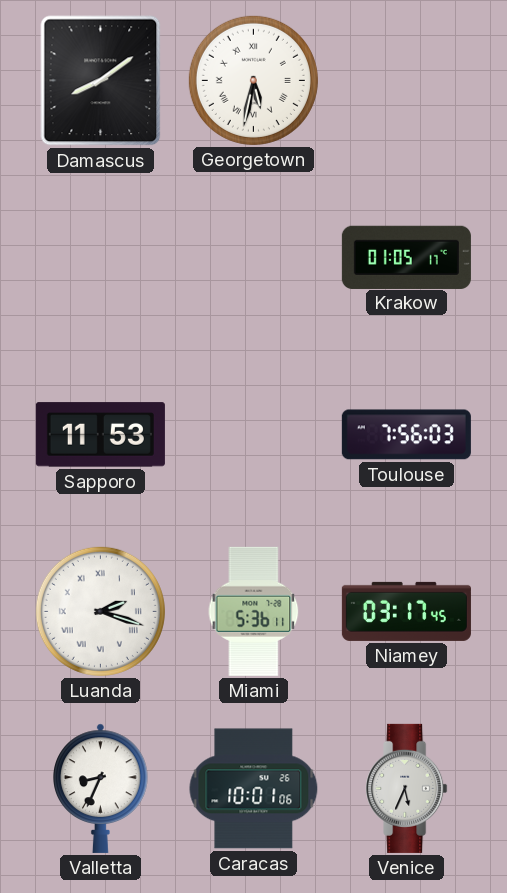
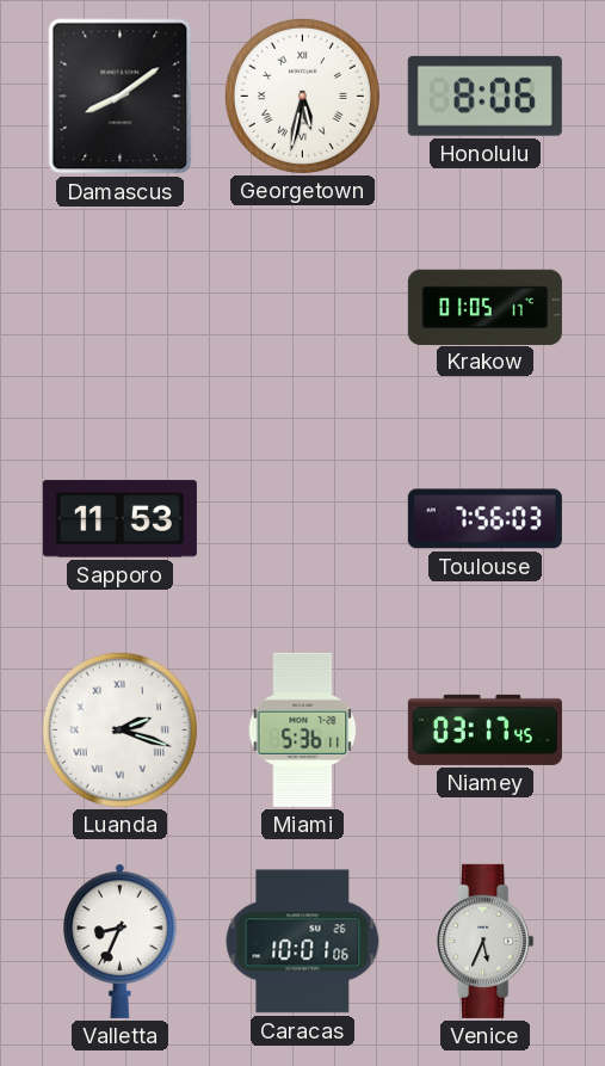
Honolulu: none -> 8:06 (484, 95)
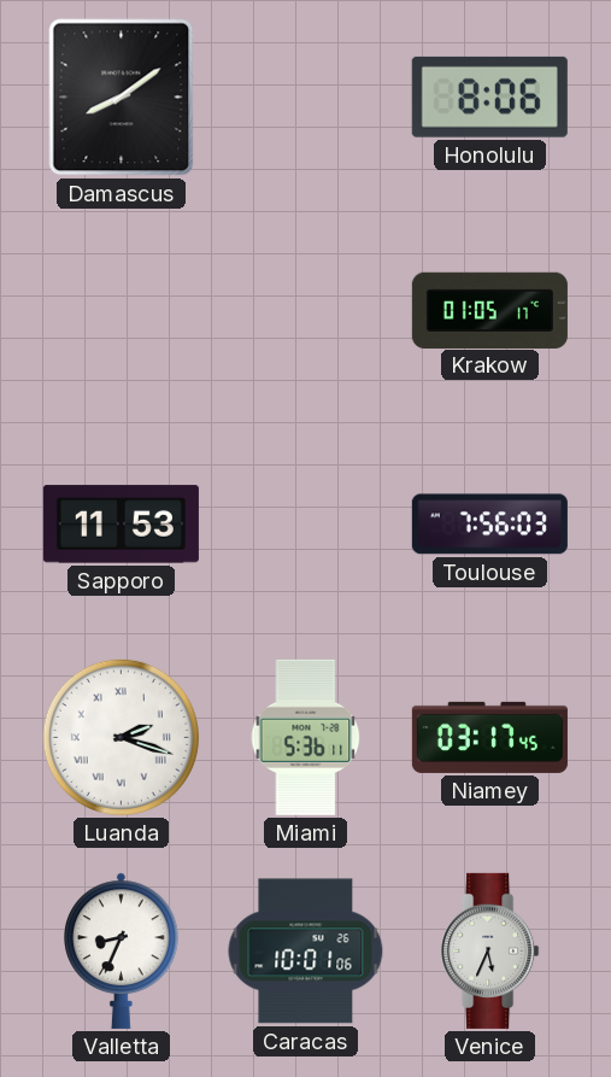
Georgetown: 5:32 -> none (302, 95)
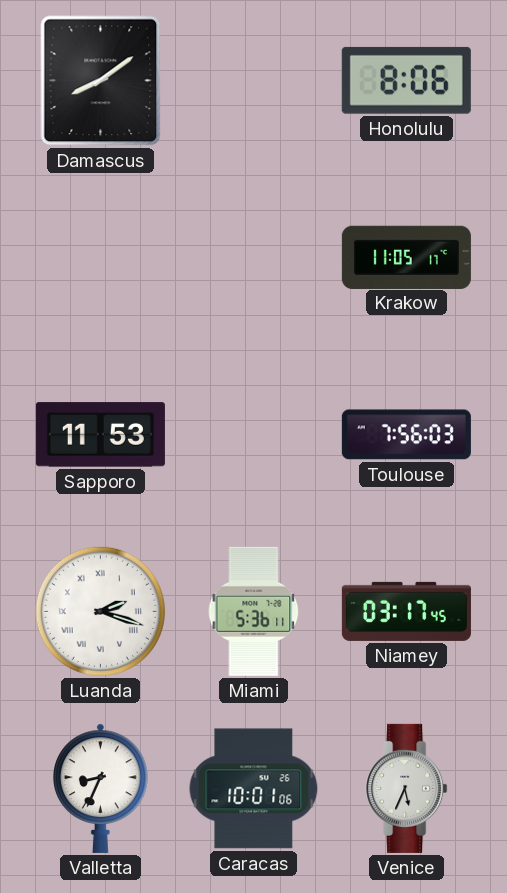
Krakow: 01:05 -> 11:05 (406, 257)
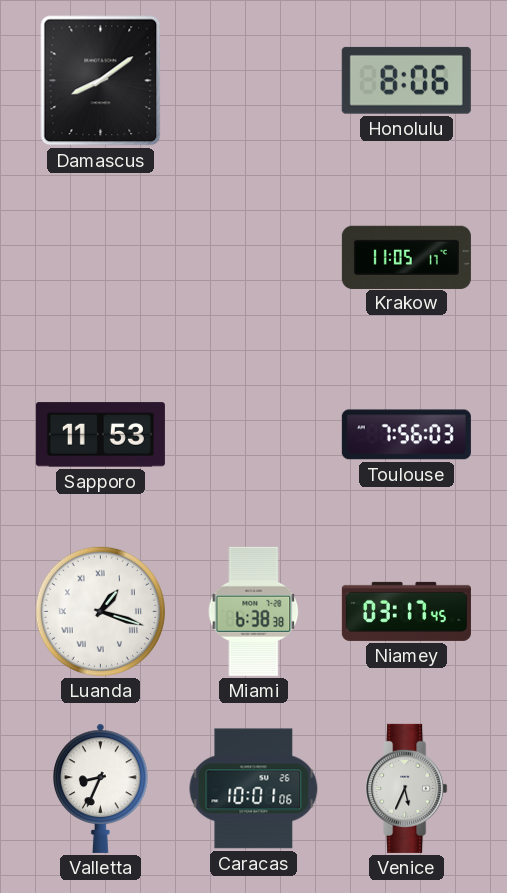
Luanda: 2:18 -> 1:18 (100, 611)
Miami: 5:36 -> 6:38 (254, 611)
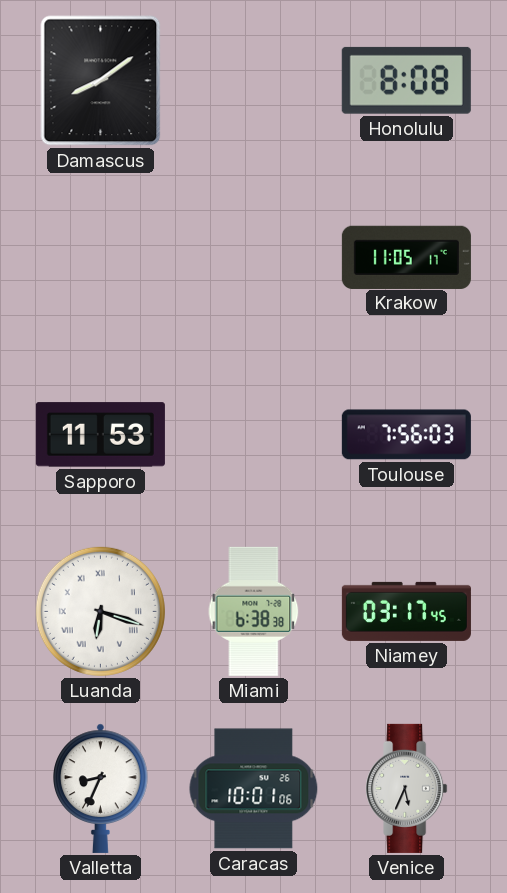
Honolulu: 8:06 -> 8:08 (406, 80)
Luanda: 1:18 -> 6:18 (100, 611)
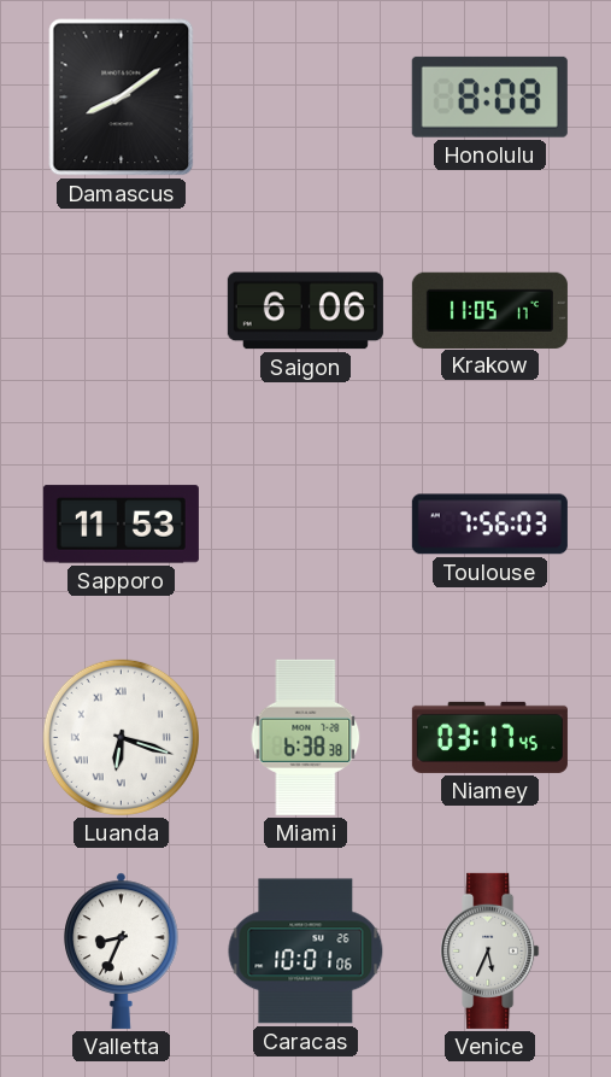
Saigon: none -> 6:06 (305, 311)
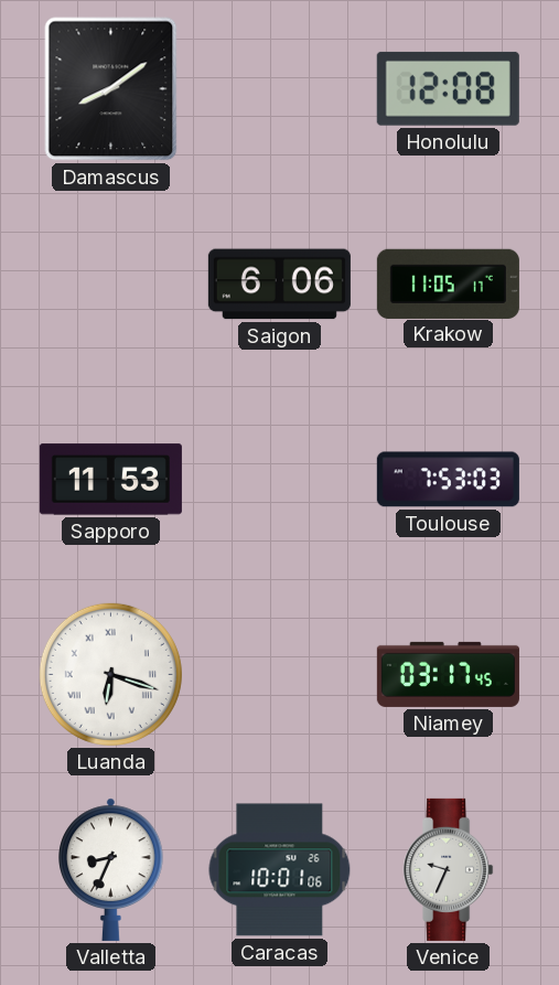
Honolulu: 8:08 -> 12:08 (448, 88)
Toulouse: 7:56 -> 7:53 (448, 480)
Miami: 6:38 -> none (306, 737)
Venice: 5:34 -> 9:34 (449, 869)
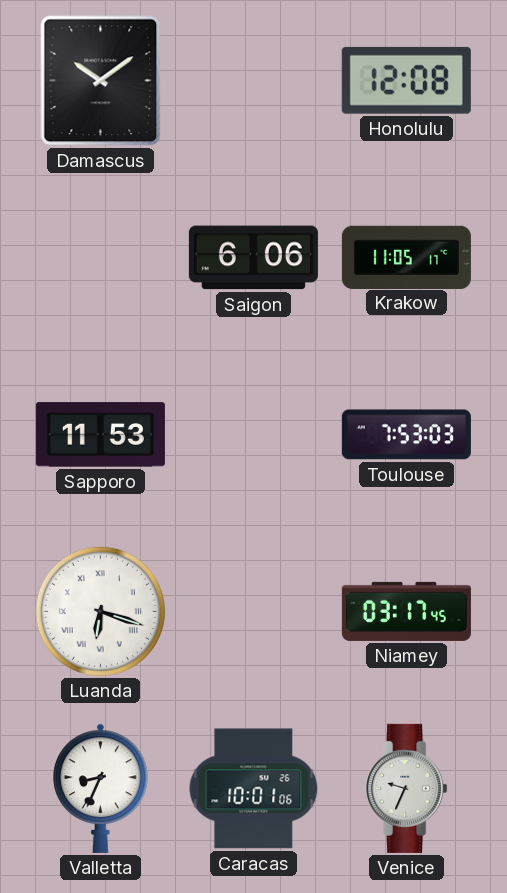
Damascus: 8:09 -> 10:09 (101, 81)
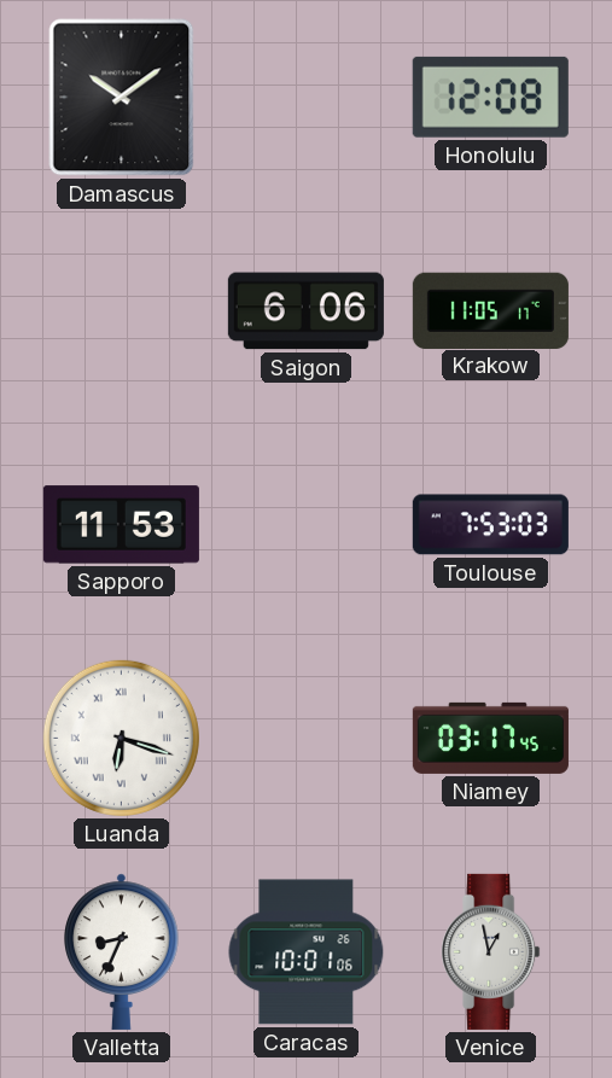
Venice: 9:34 -> 12:58 (491, 951)
